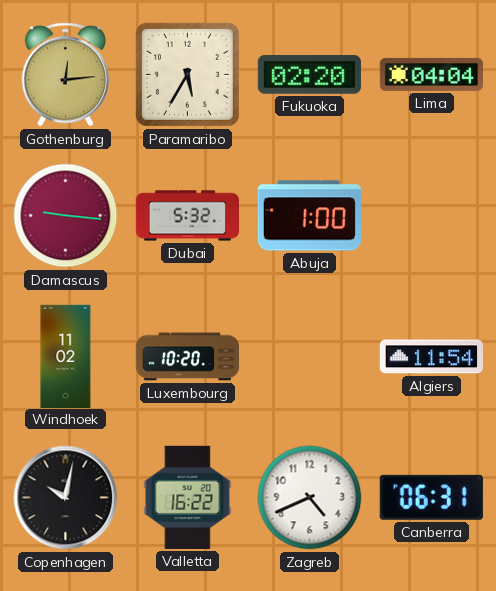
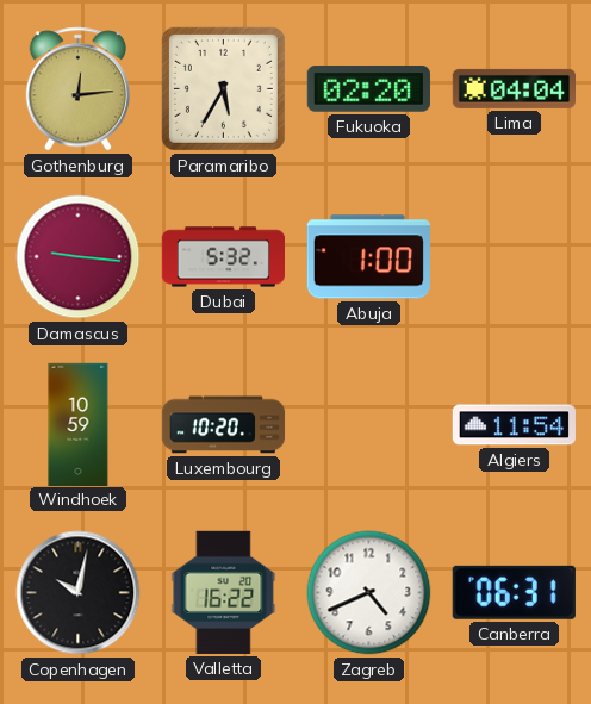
Windhoek: 11:02 -> 10:59 (79, 424)
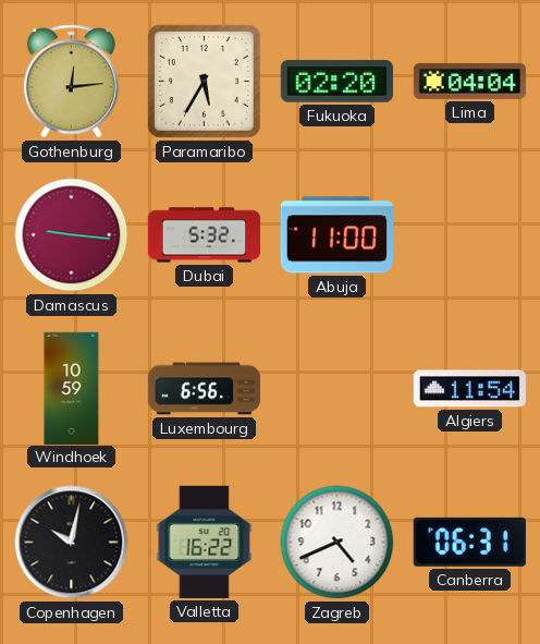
Abuja: 1:00 -> 11:00 (336, 235)
Luxembourg: 10:20 -> 6:56 (205, 389)
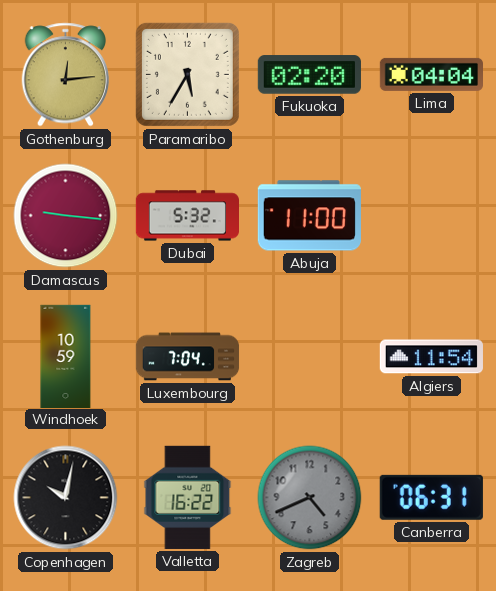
Luxembourg: 6:56 -> 7:04 (188, 357)
Zagreb dial: white -> grey (310, 498)
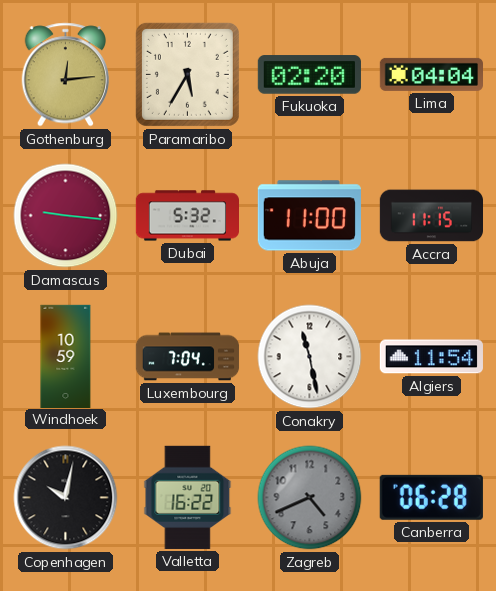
Accra: none -> 11:15 (431, 216)
Conakry: none -> 11:28 (310, 357)
Canberra: 06:31 -> 06:28 (431, 497)
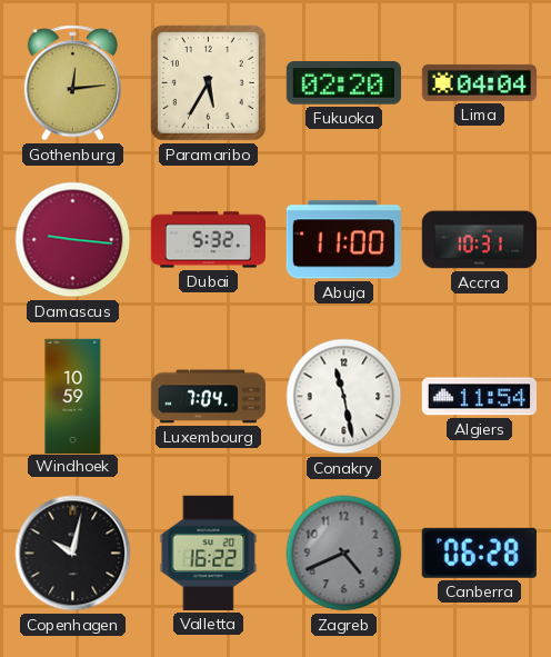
Accra: 11:15 -> 10:31 (479, 240)
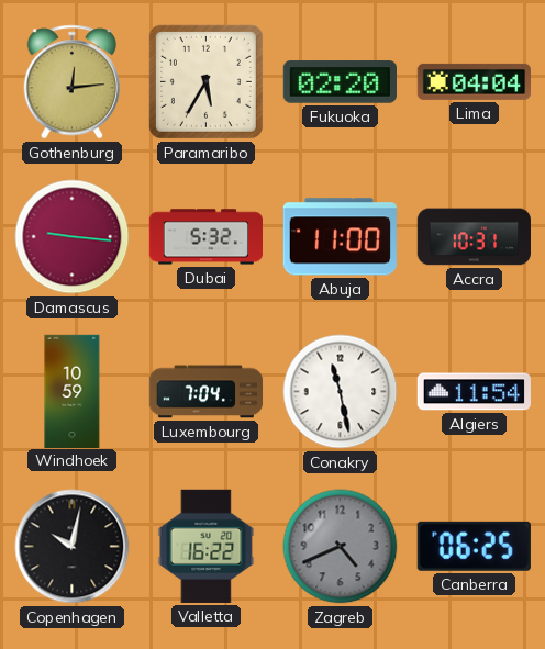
Canberra: 06:28 -> 06:25 (474, 546)
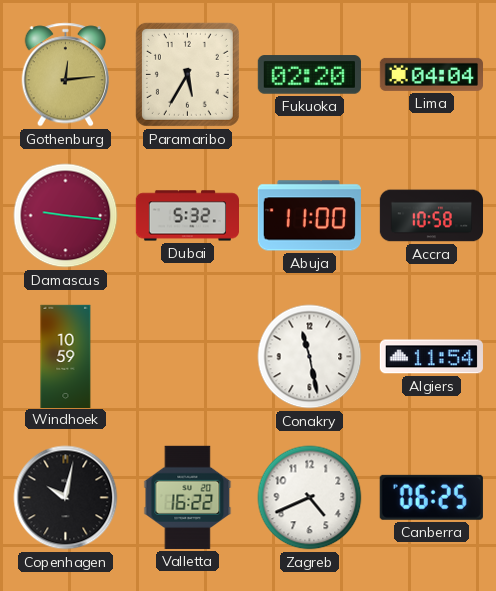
Accra: 10:31 -> 10:58 (431, 216)
Luxembourg: 7:04 -> none (207, 392)
Zagreb dial: grey -> white (310, 498)
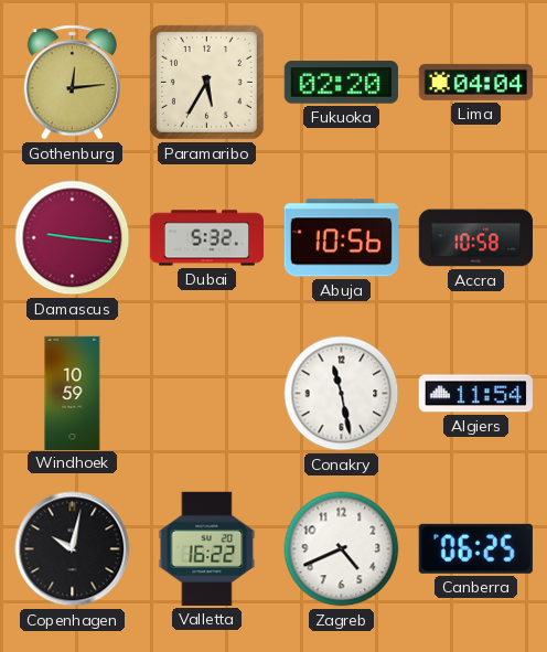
Abuja: 11:00 -> 10:56 (341, 238)
